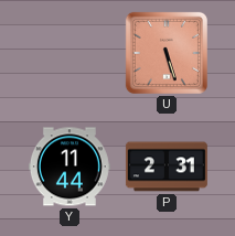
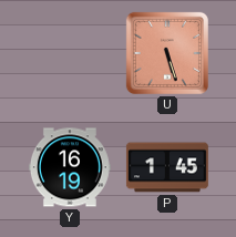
Y: 11:44 -> 16:19 (70, 167)
P: 2:31 -> 1:45 (167, 167)
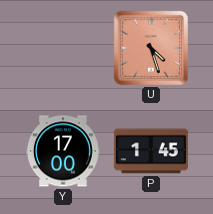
U: 5:27 -> 4:27 (151, 48)
Y: 16:19 -> 17:00 (63, 151)
